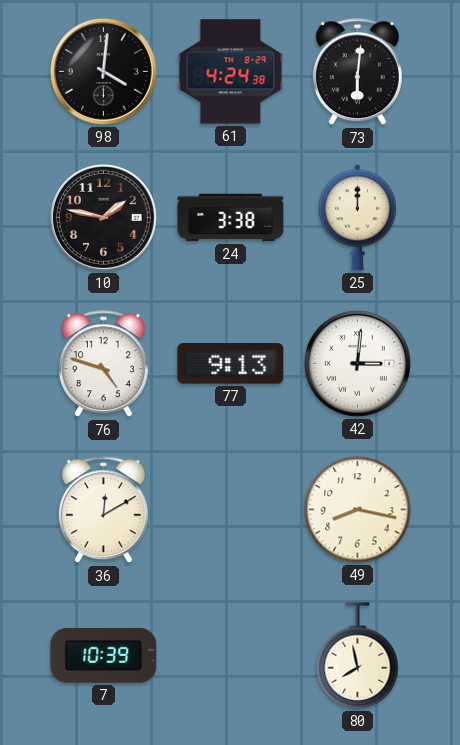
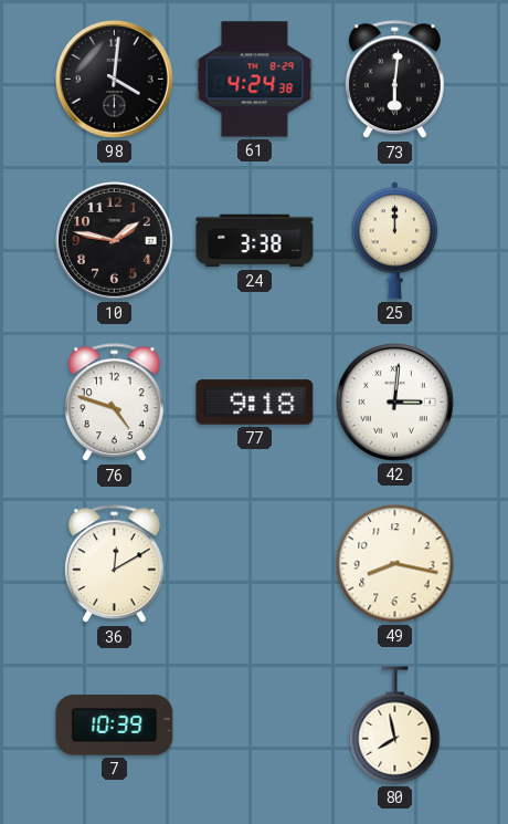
77: 9:13 -> 9:18 (255, 403)
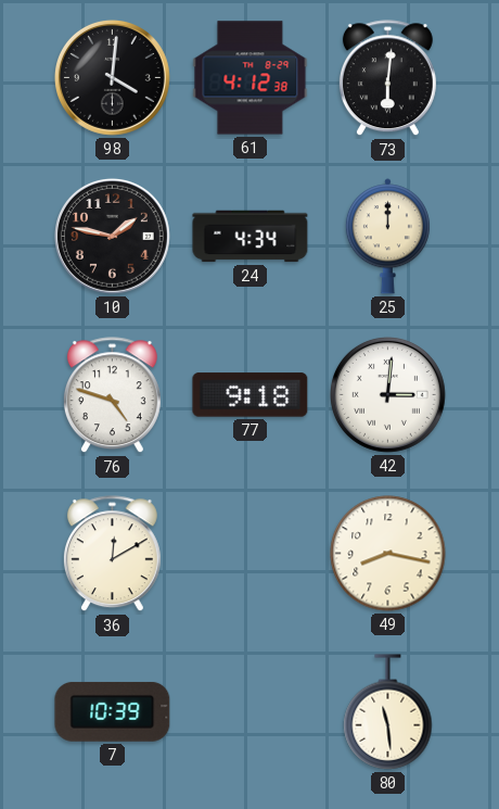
61: 4:24 -> 4:12 (251, 78)
24: 3:38 -> 4:34 (251, 237)
80: 7:58 -> 11:29 (388, 712)
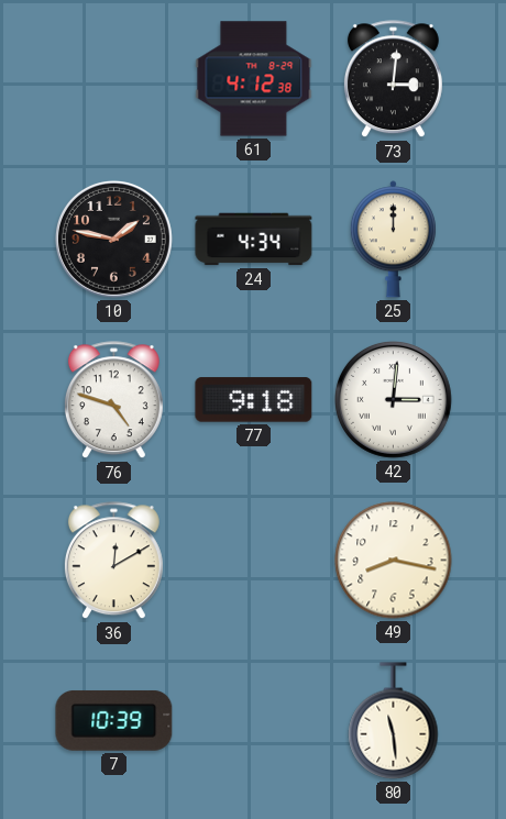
98: 4:01 -> none (112, 77)
73: 6:01 -> 3:01 (393, 79)
